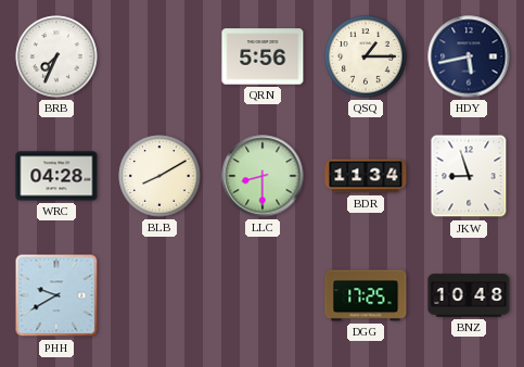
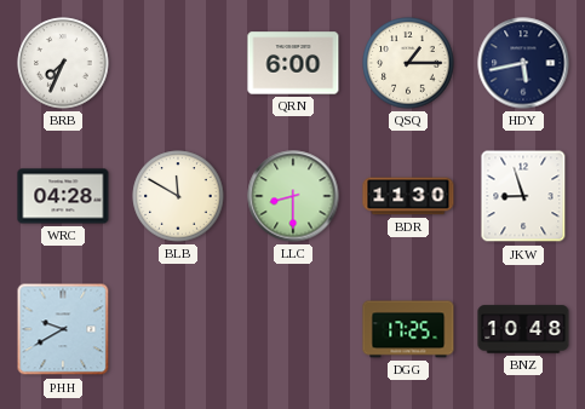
QRN: 5:56 -> 6:00 (293, 63)
BLB: 8:10 -> 11:50 (178, 196)
BDR: 11:34 -> 11:30 (408, 196)
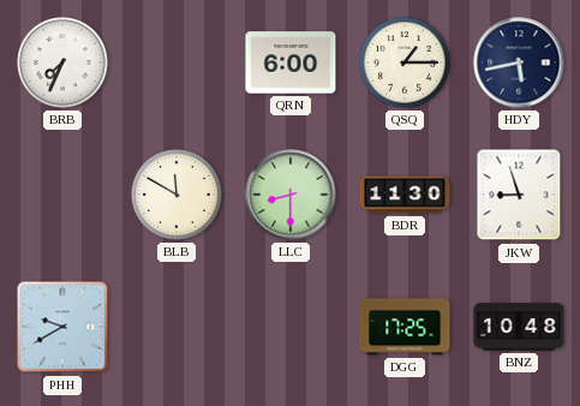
WRC: 04:28 -> none (63, 196)
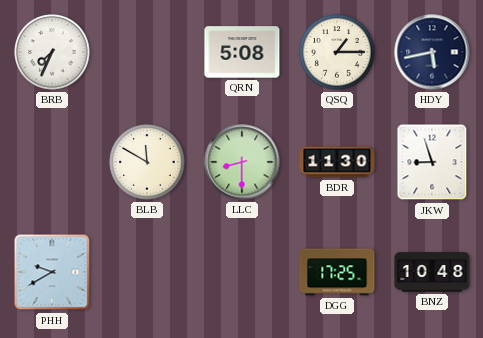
QRN: 6:00 -> 5:08 (242, 52)
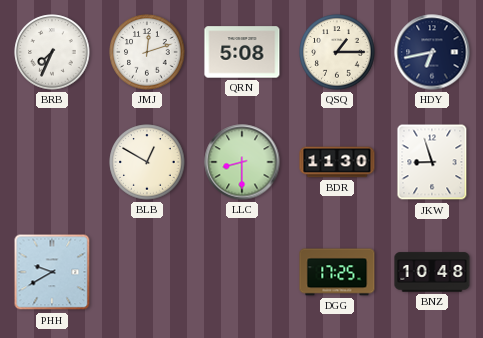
JMJ: none -> 12:12 (147, 52)
HDY: 5:43 -> 6:43 (432, 52)
BLB: 11:50 -> 12:50 (147, 162)
